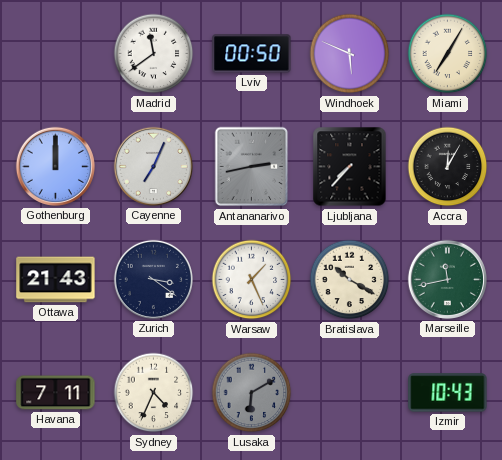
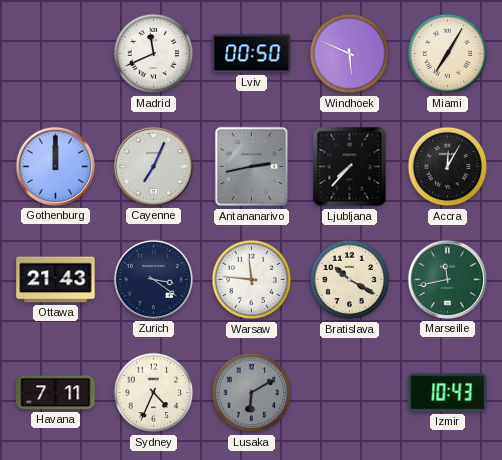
Madrid: 11:39 -> 11:41 (154, 54)
Warsaw: 1:26 -> 11:46 (252, 280)
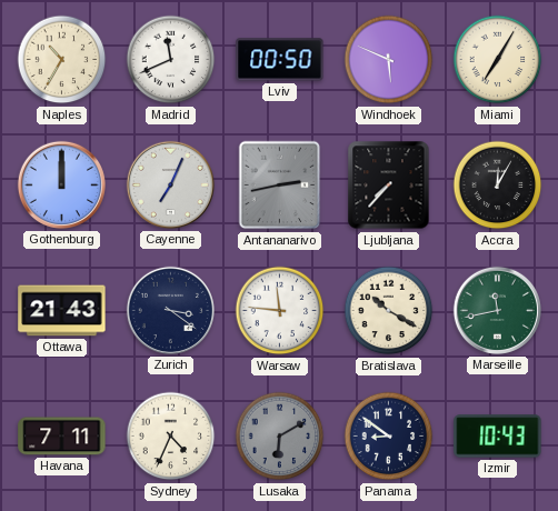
Naples: none -> 10:35 (62, 60)
Panama: none -> 8:51 (389, 437)
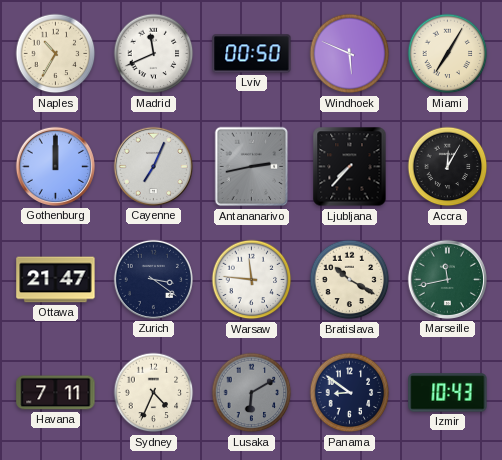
Ottawa: 21:43 -> 21:47 (56, 280)
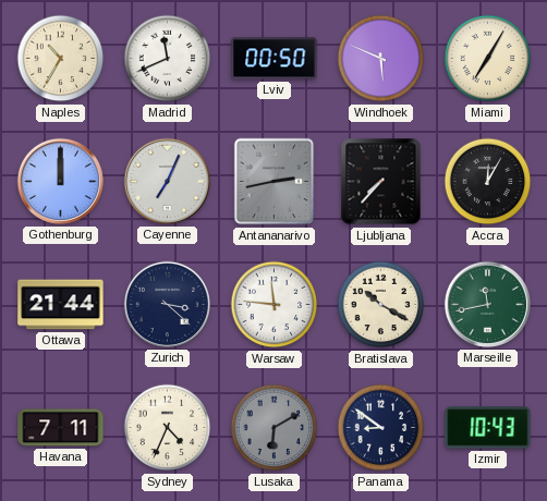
Ottawa: 21:47 -> 21:44 (61, 305)
Zurich: 3:21 -> 3:22 (167, 304)
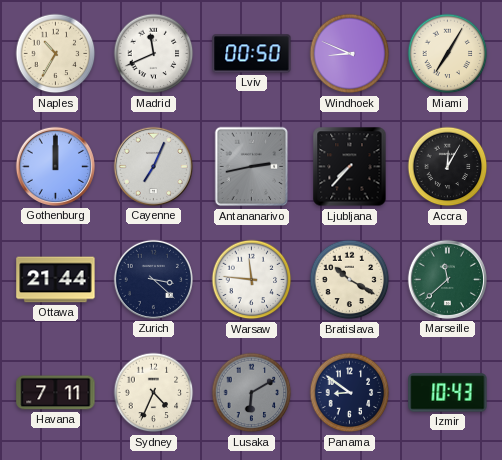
Windhoek: 5:49 -> 8:49 (350, 54)
Marseille: 11:43 -> 11:38 (447, 279)
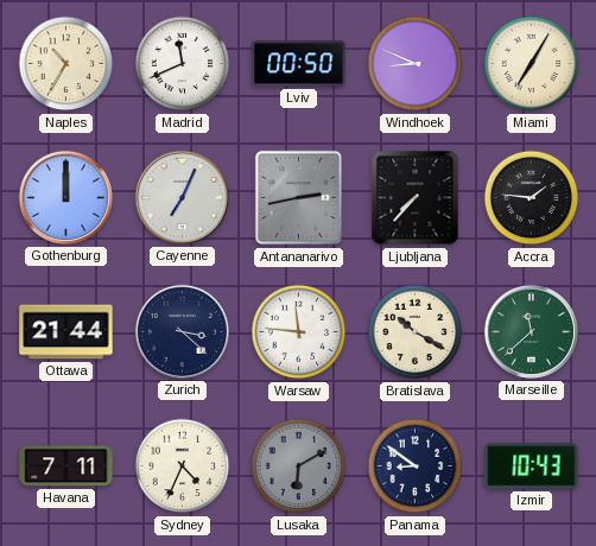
Accra: 12:05 -> 1:46 (532, 198)
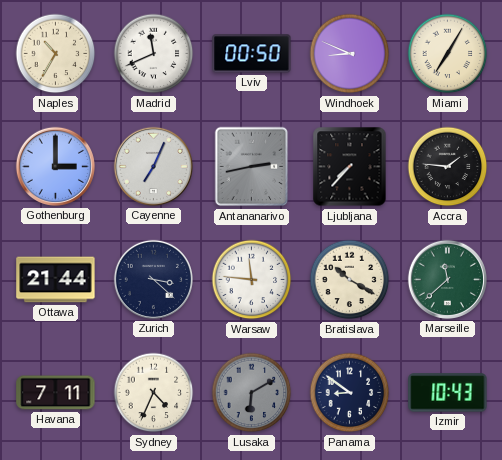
Gothenburg: 12:00 -> 3:00 (55, 166)
